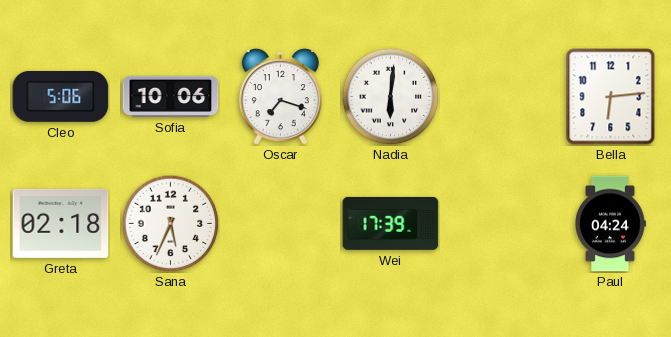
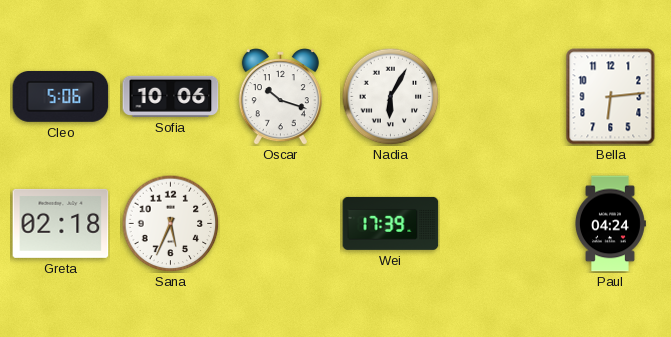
Oscar: 7:18 -> 10:18 (280, 97)
Nadia: 6:01 -> 6:05 (390, 96)
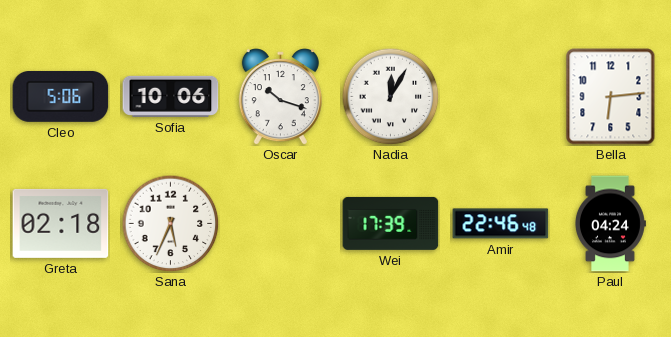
Nadia: 6:05 -> 12:05 (390, 96)
Amir: none -> 22:46 (501, 224)
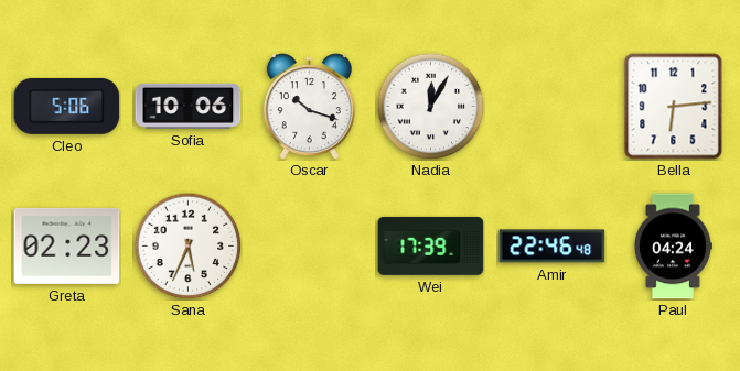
Greta: 02:18 -> 02:23 (67, 245)
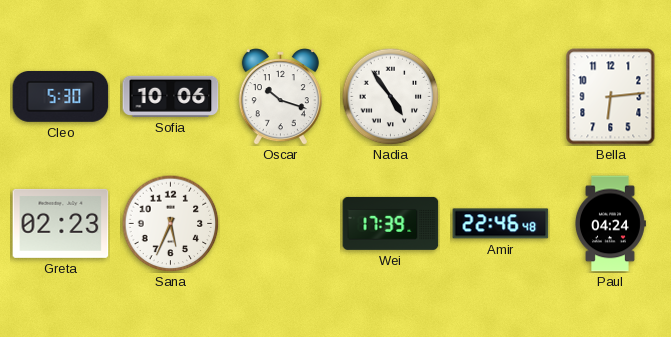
Cleo: 5:06 -> 5:30 (61, 96)
Nadia: 12:05 -> 4:54 (390, 96)
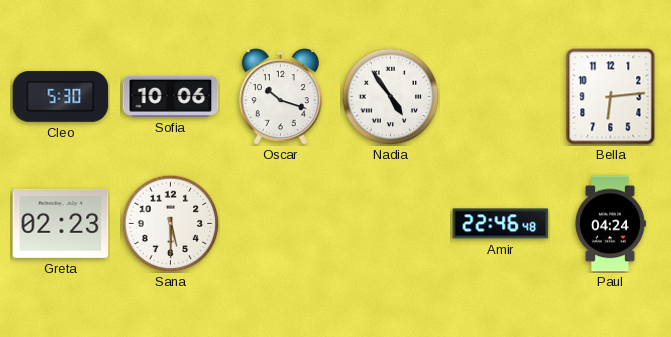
Sana: 5:34 -> 5:30 (170, 223)
Wei: 17:39 -> none (391, 223)
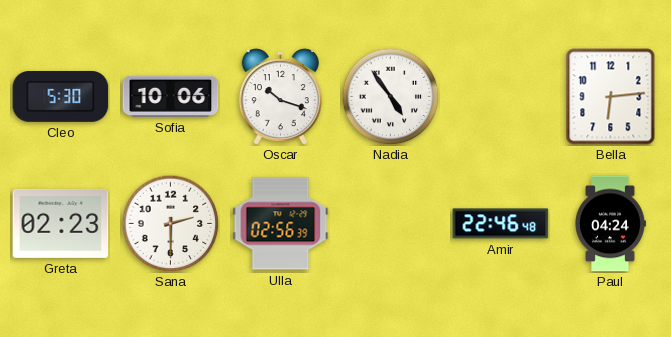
Sana: 5:30 -> 2:30 (170, 223)
Ulla: none -> 02:56 (281, 224)
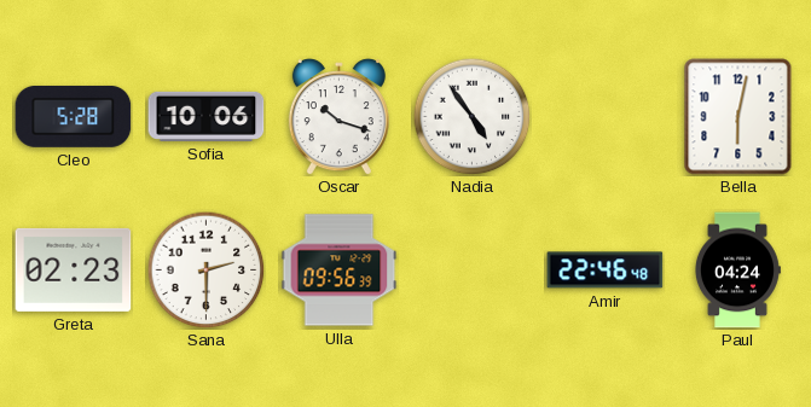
Cleo: 5:30 -> 5:28 (74, 116)
Bella: 6:14 -> 6:02 (738, 117)
Ulla: 02:56 -> 09:56 (340, 271)
